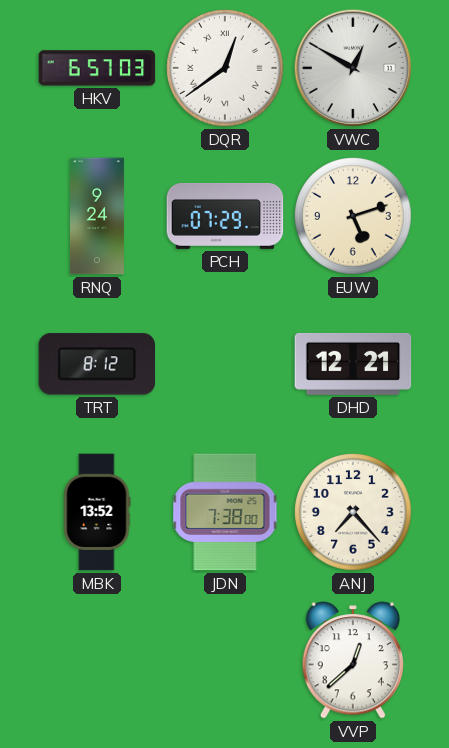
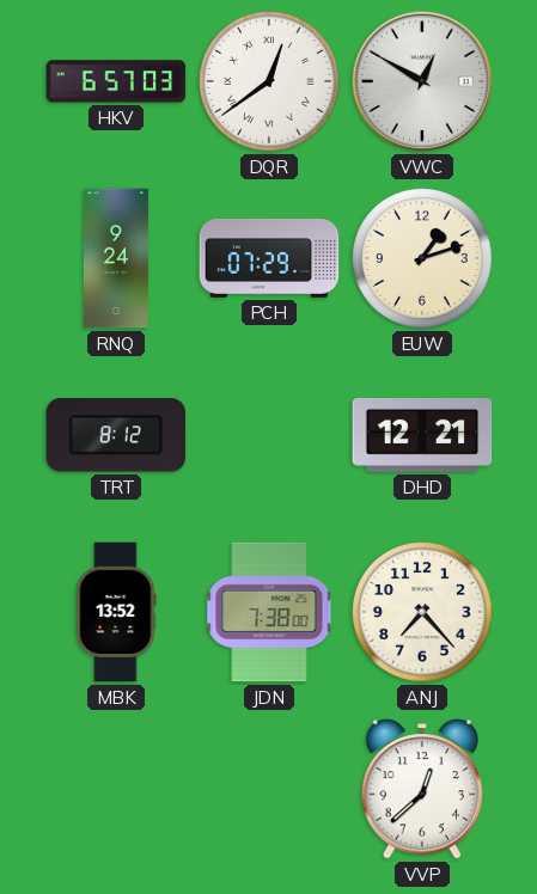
EUW: 5:12 -> 1:12 (422, 258)
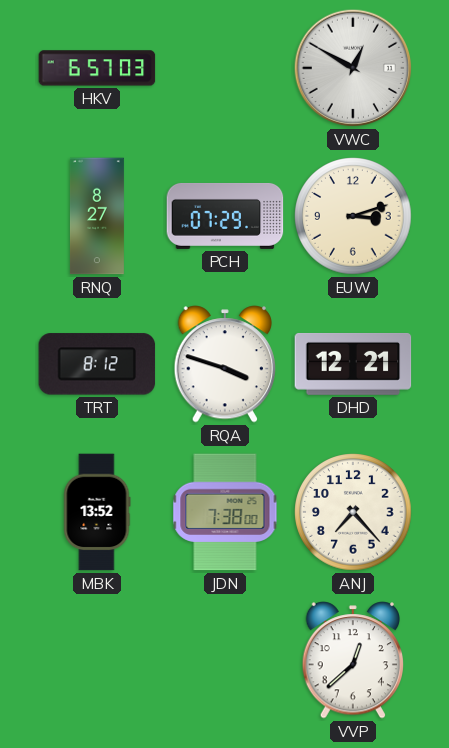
DQR: 12:39 -> none (269, 81)
RNQ: 9:24 -> 8:27 (97, 216)
EUW: 1:12 -> 3:12 (353, 216)
RQA: none -> 3:48 (225, 364)
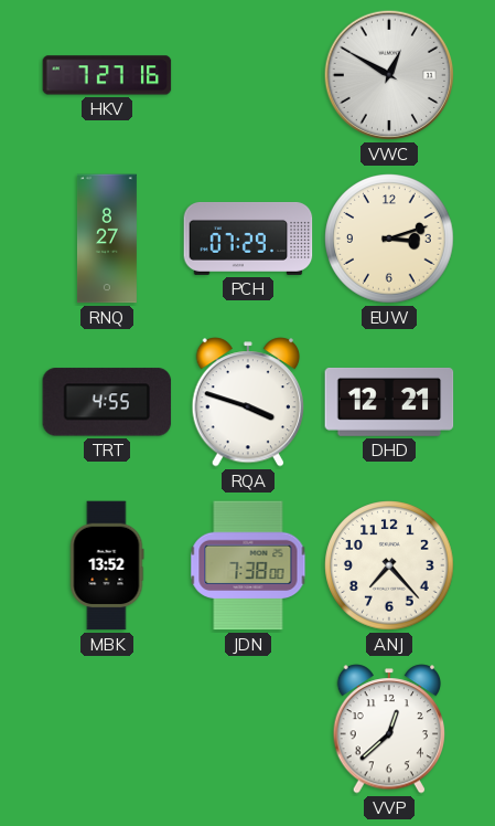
HKV: 6:57 -> 7:27 (107, 75)
TRT: 8:12 -> 4:55 (107, 402)
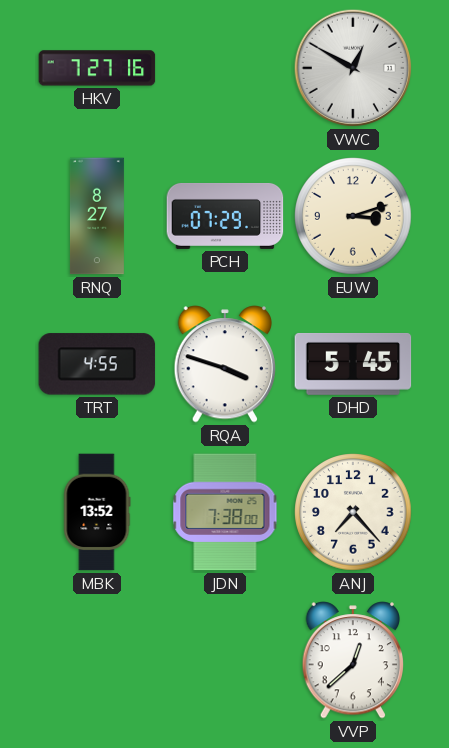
DHD: 12:21 -> 5:45 (353, 364)
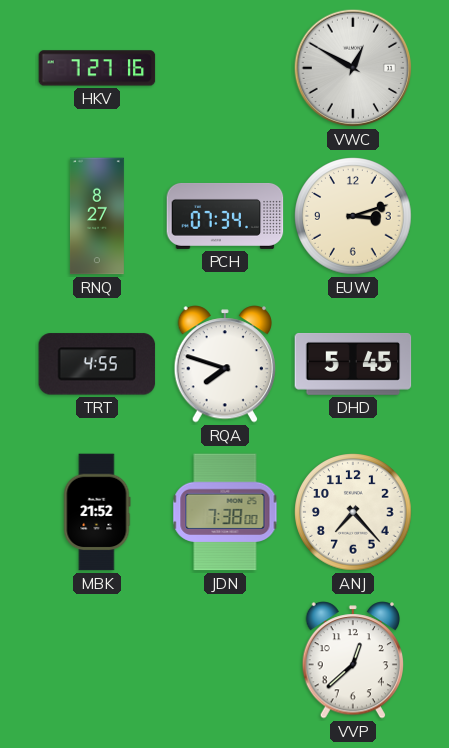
PCH: 07:29 -> 07:34 (225, 216)
RQA: 3:48 -> 7:48 (225, 364)
MBK: 13:52 -> 21:52 (97, 512)
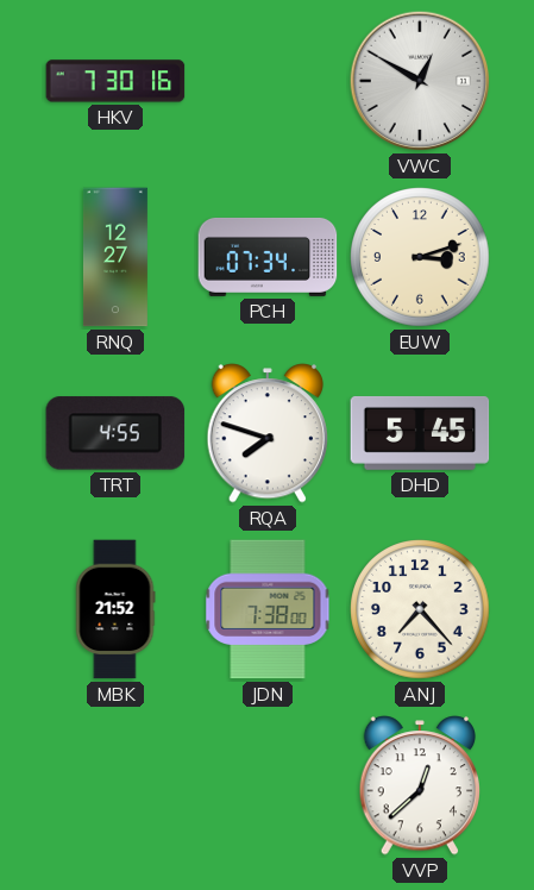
HKV: 7:27 -> 7:30 (115, 81)
RNQ: 8:27 -> 12:27 (115, 257)
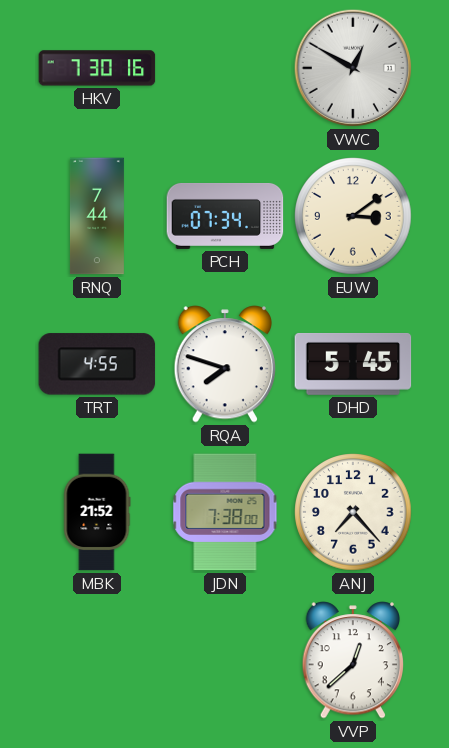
RNQ: 12:27 -> 7:44 (97, 216)
EUW: 3:12 -> 3:09 (353, 216)
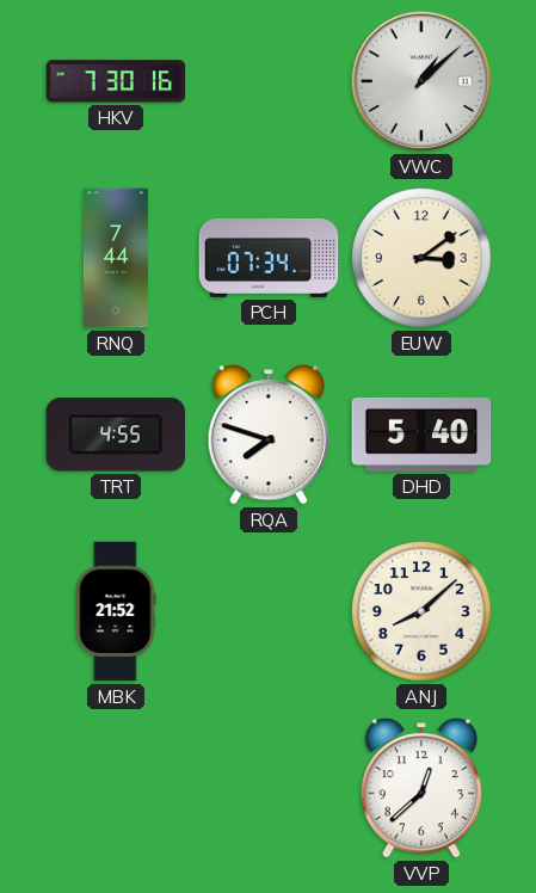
VWC: 12:50 -> 1:08 (421, 81)
DHD: 5:45 -> 5:40 (421, 435)
JDN: 7:38 -> none (225, 512)
ANJ: 7:23 -> 8:08 (421, 611)
